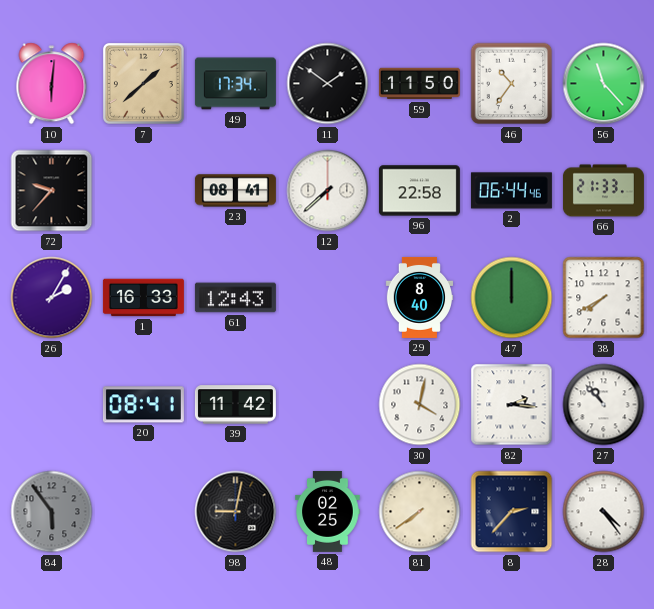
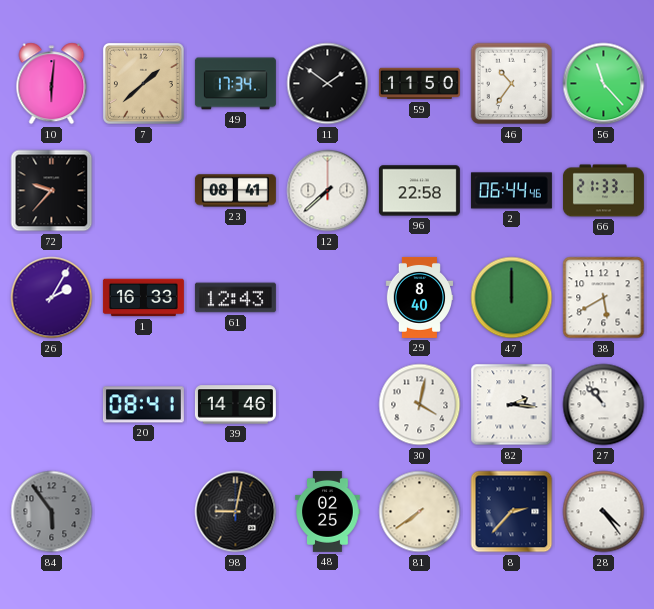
38: 7:40 -> 5:40 (604, 298)
39: 11:42 -> 14:46 (235, 405)
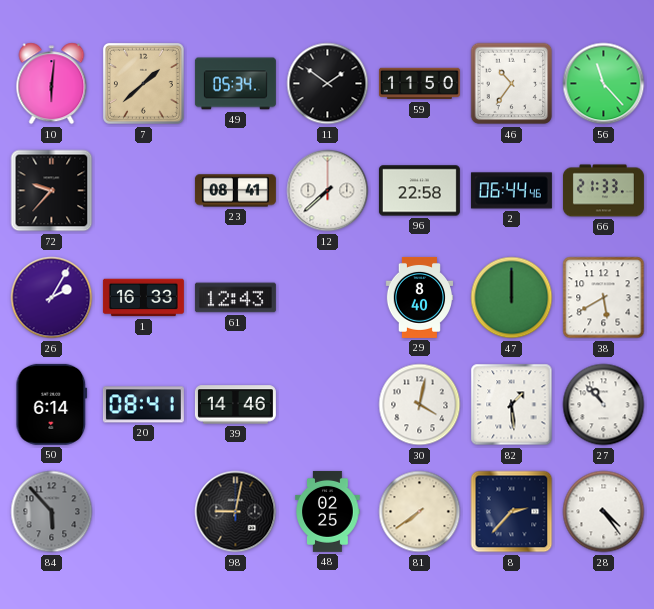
49: 17:34 -> 05:34 (235, 84)
50: none -> 6:14 (52, 404)
82: 2:16 -> 1:29 (512, 405)
84: 5:54 -> 5:53 (52, 512)
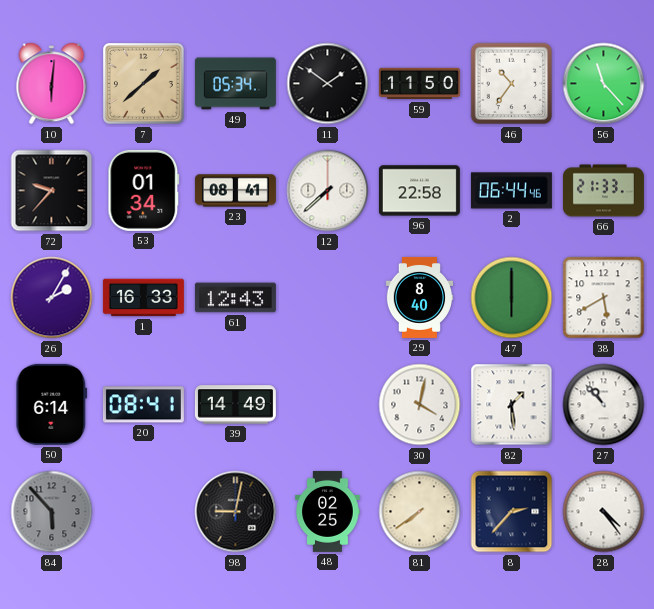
53: none -> 01:34 (144, 190)
47: 12:00 -> 6:00 (512, 298)
39: 14:46 -> 14:49 (235, 405)
